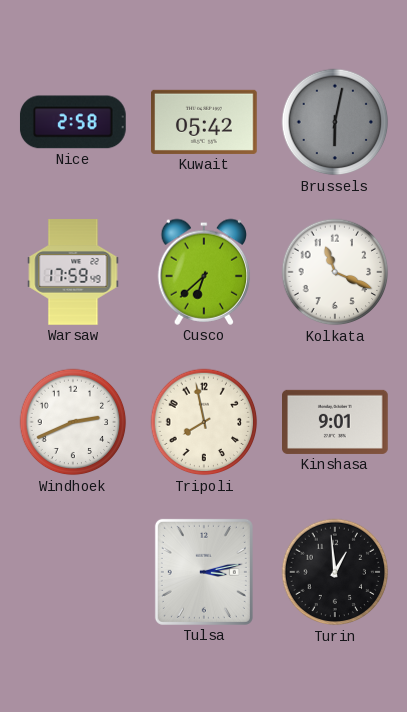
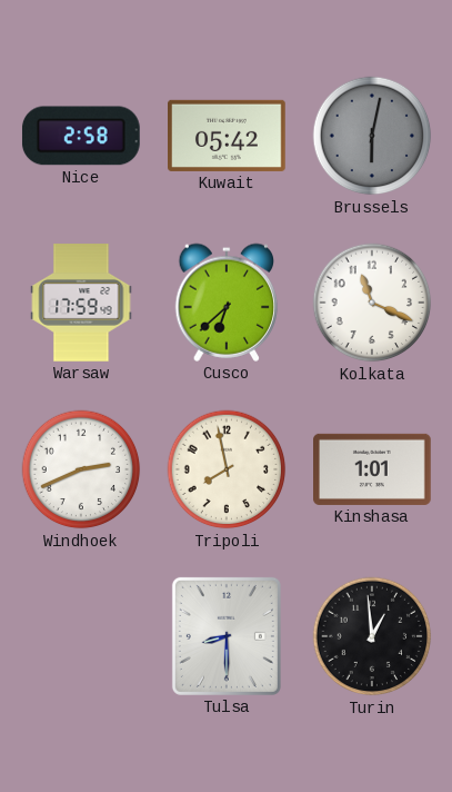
Kinshasa: 9:01 -> 1:01 (373, 469)
Tulsa: 3:13 -> 8:30 (227, 636)
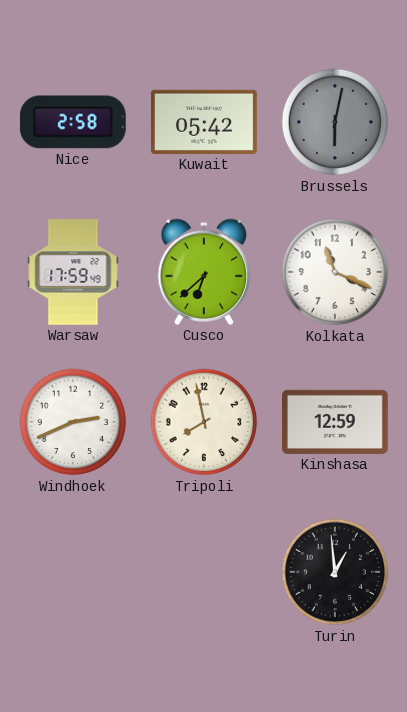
Kinshasa: 1:01 -> 12:59 (336, 422)
Tulsa: 8:30 -> none (227, 636)
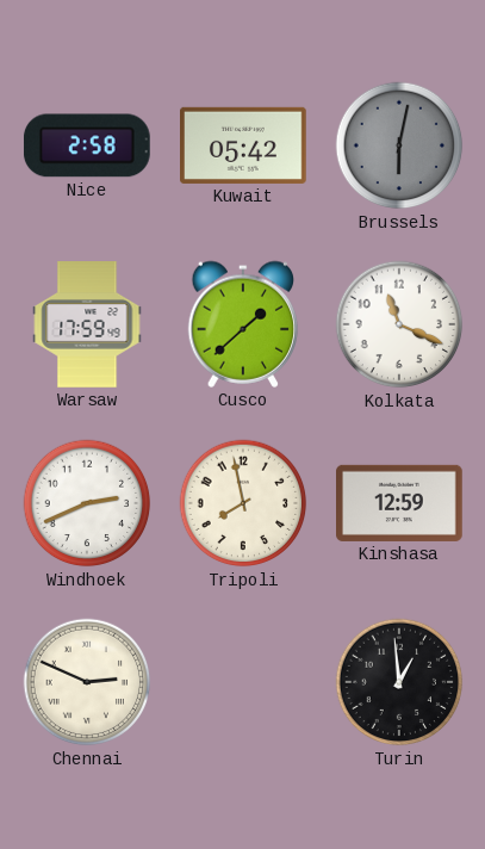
Cusco: 6:38 -> 1:38 (243, 324)
Chennai: none -> 2:49 (87, 682)
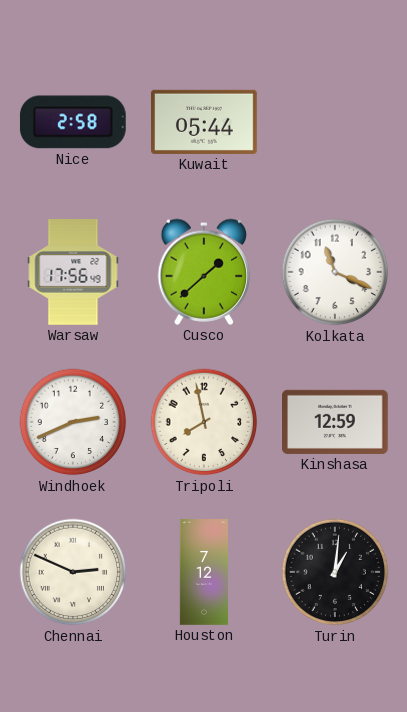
Kuwait: 05:42 -> 05:44 (205, 122)
Brussels: 6:02 -> none (399, 145)
Warsaw: 17:59 -> 17:56 (73, 272)
Houston: none -> 7:12 (203, 572)
Turin: 12:59 -> 1:01 (335, 572)
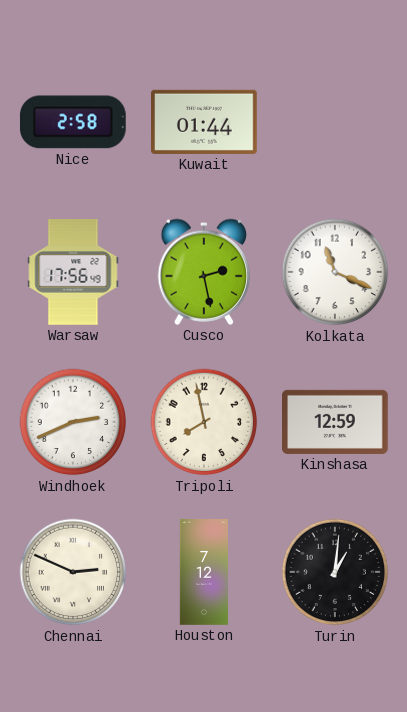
Kuwait: 05:44 -> 01:44 (205, 122)
Cusco: 1:38 -> 2:28 (204, 272)
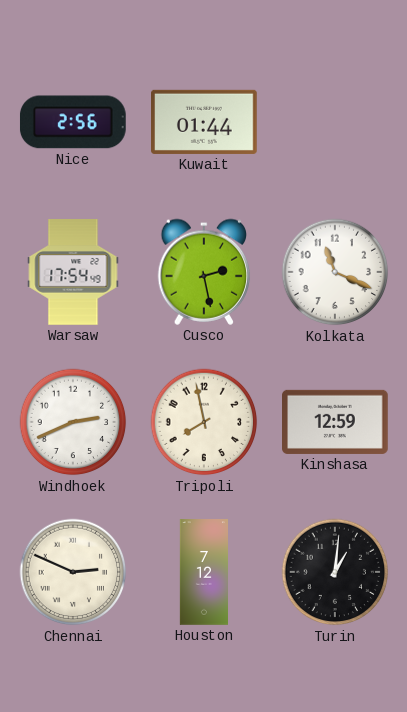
Nice: 2:58 -> 2:56 (73, 122)
Warsaw: 17:56 -> 17:54 (73, 272)
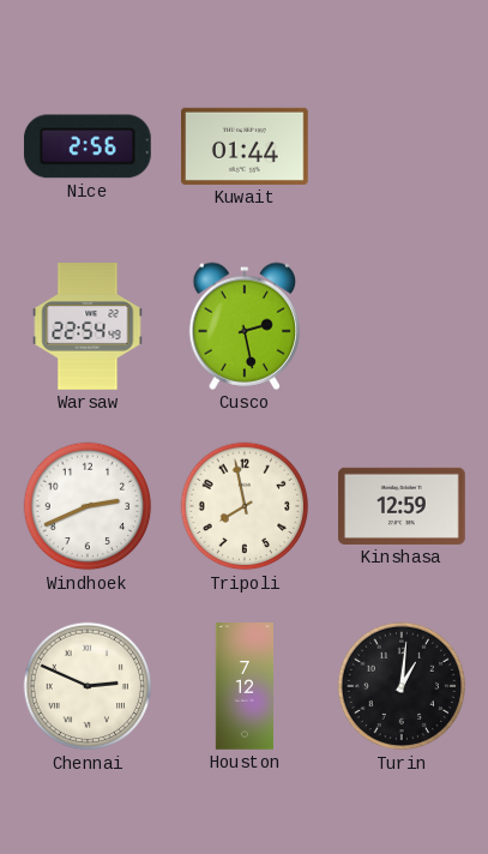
Warsaw: 17:54 -> 22:54 (88, 326)
Kolkata: 11:19 -> none (335, 272)
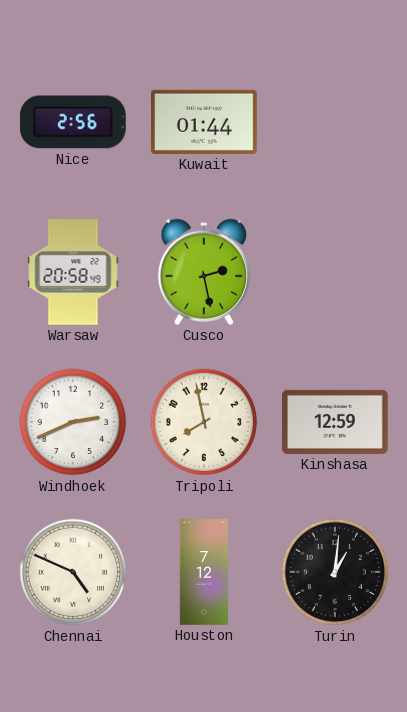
Warsaw: 22:54 -> 20:58 (73, 272)
Chennai: 2:49 -> 4:49 (73, 572)
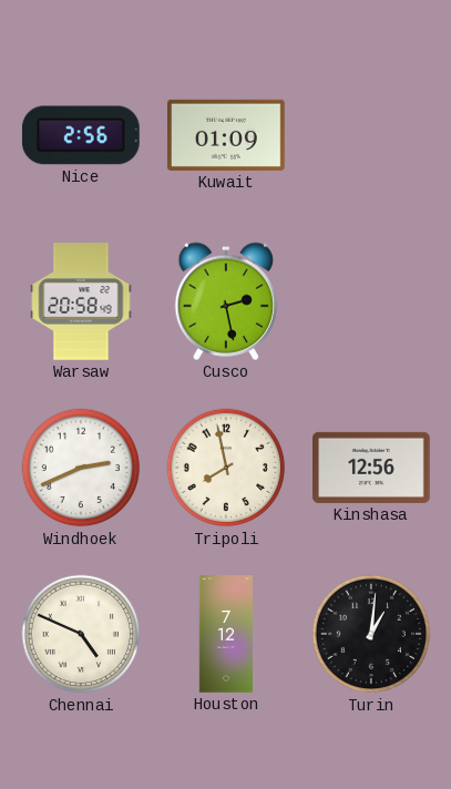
Kuwait: 01:44 -> 01:09 (227, 135)
Kinshasa: 12:59 -> 12:56 (372, 468)
